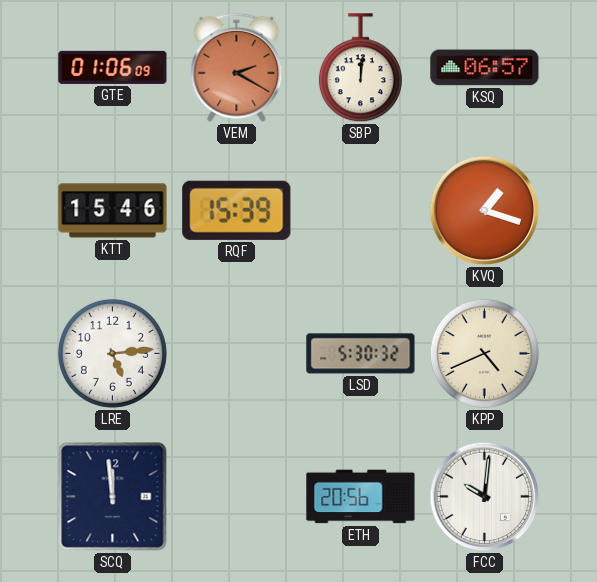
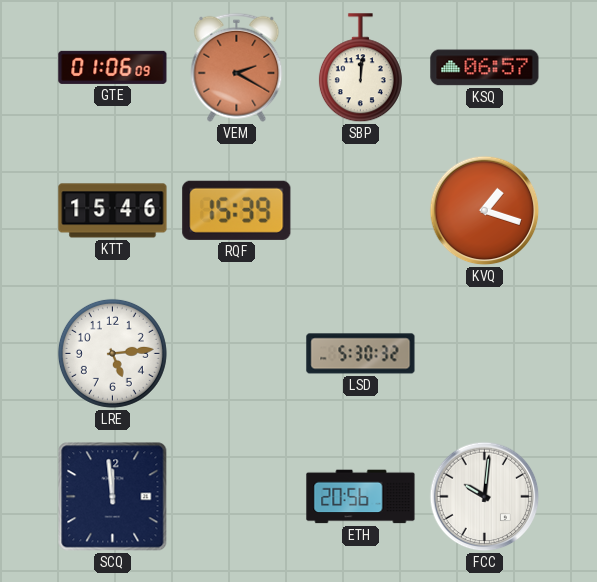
KPP: 4:41 -> none (484, 353)
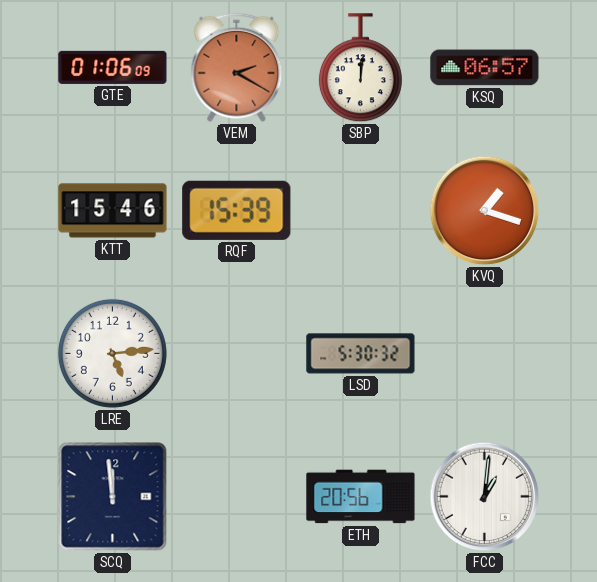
FCC: 10:01 -> 1:01 (485, 497)
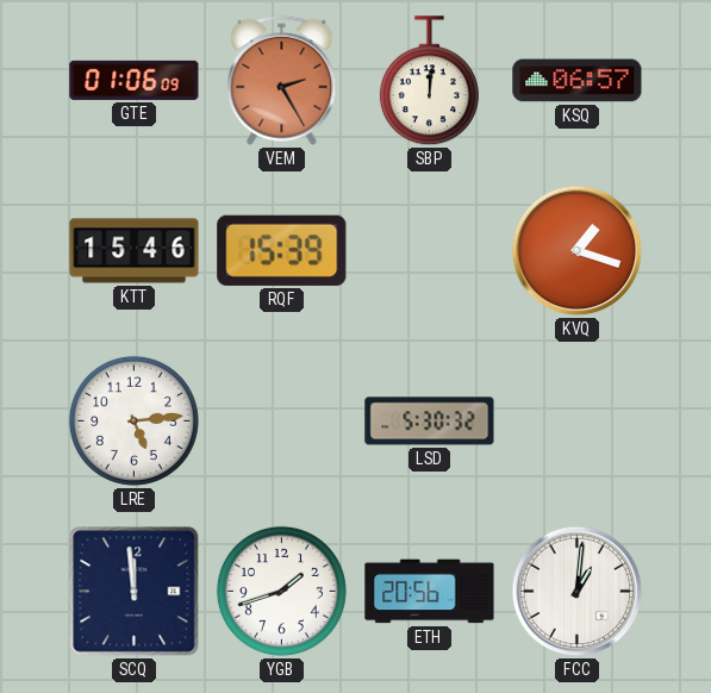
VEM: 2:20 -> 2:25 (282, 80)
YGB: none -> 1:42 (281, 591)
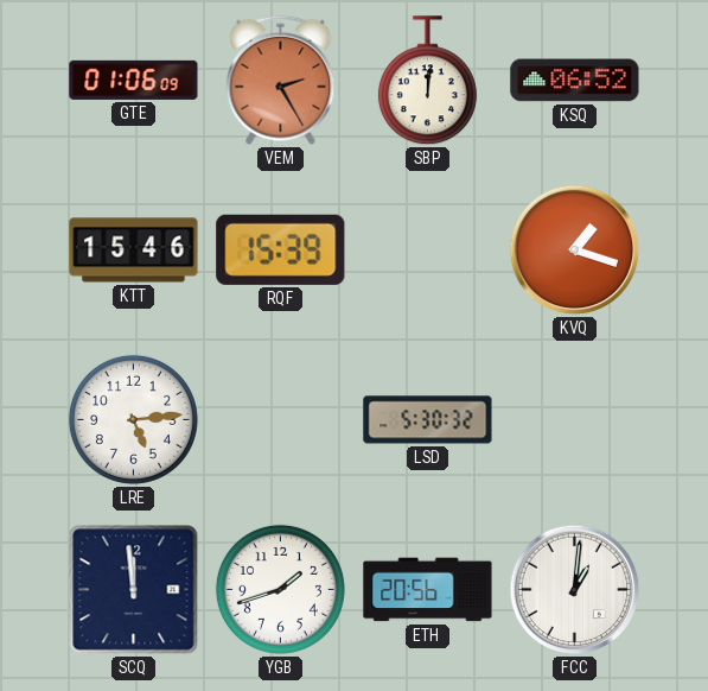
KSQ: 06:57 -> 06:52 (575, 81)
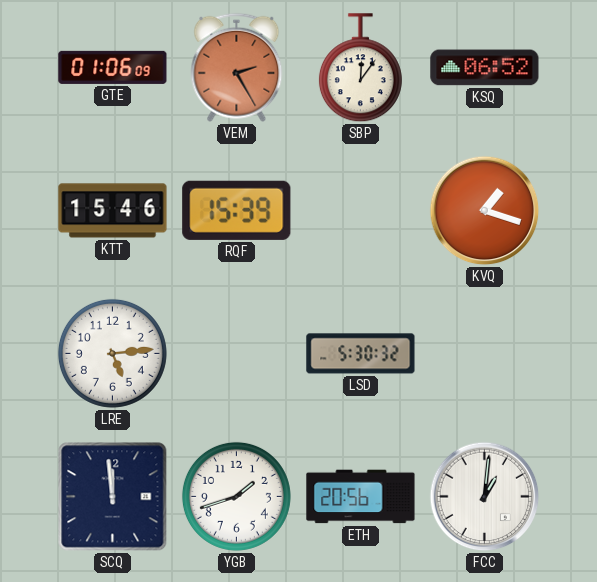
SBP: 12:01 -> 12:06 (360, 68)
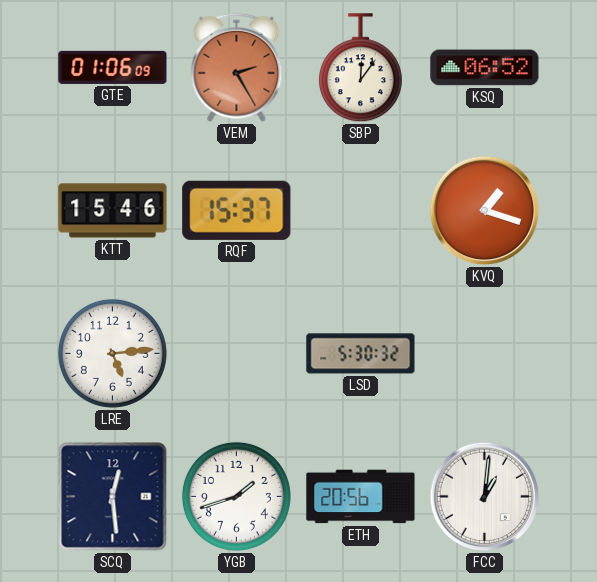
RQF: 15:39 -> 15:37 (237, 210)
SCQ: 11:59 -> 12:29 (113, 497)
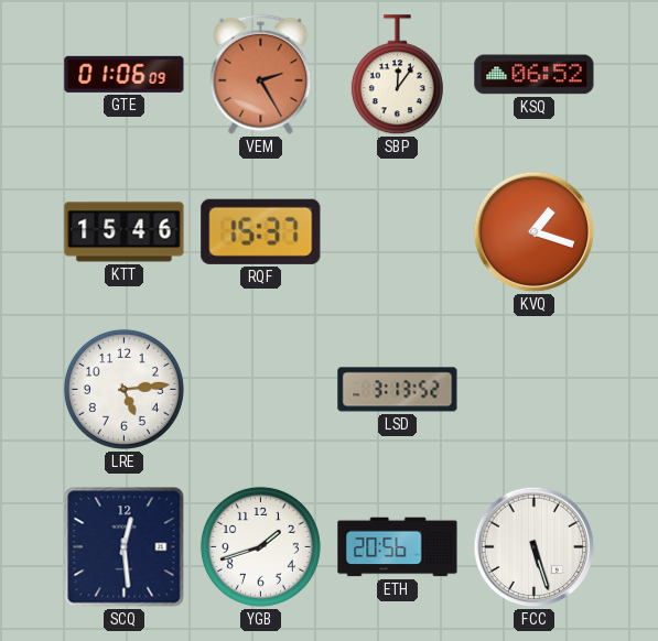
LSD: 5:30 -> 3:13 (398, 390)
FCC: 1:01 -> 5:27 (535, 547)
